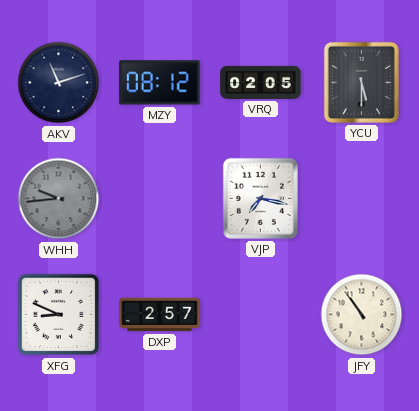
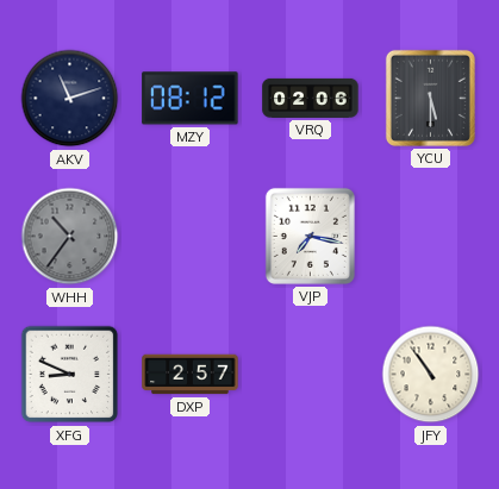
VRQ: 02:05 -> 02:06 (311, 98)
WHH: 9:44 -> 10:36 (70, 237)
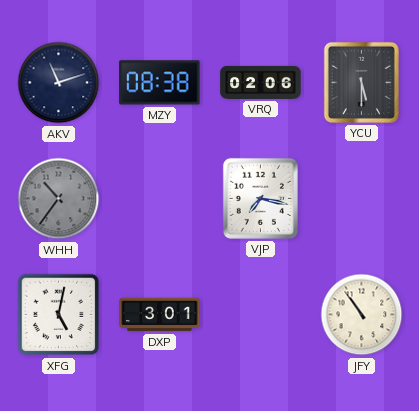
MZY: 08:12 -> 08:38 (160, 83)
XFG: 8:49 -> 5:02 (59, 315)
DXP: 2:57 -> 3:01 (160, 315)
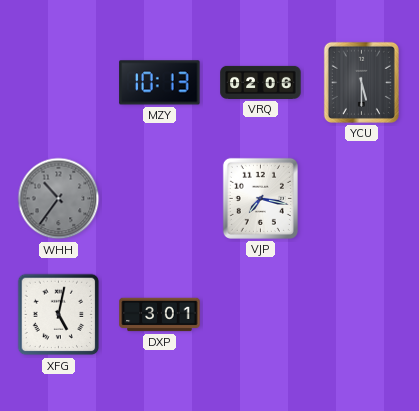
AKV: 11:12 -> none (59, 83)
MZY: 08:38 -> 10:13 (160, 83)
JFY: 10:54 -> none (362, 315)
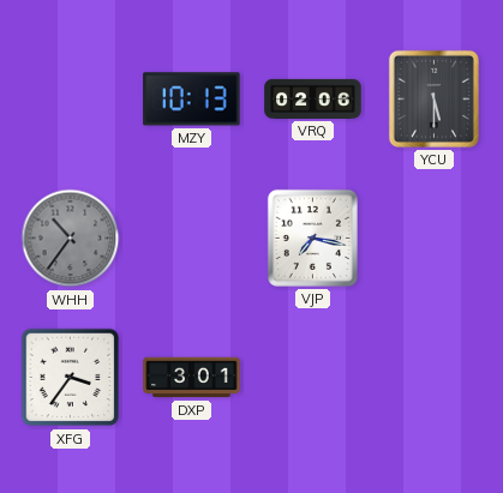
XFG: 5:02 -> 3:36 (71, 378)
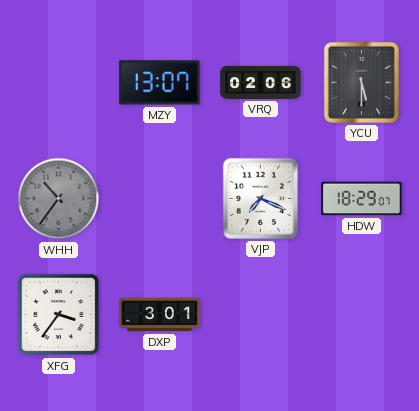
MZY: 10:13 -> 13:07 (160, 83)
VJP: 7:17 -> 7:19 (260, 198)
HDW: none -> 18:29 (362, 199)
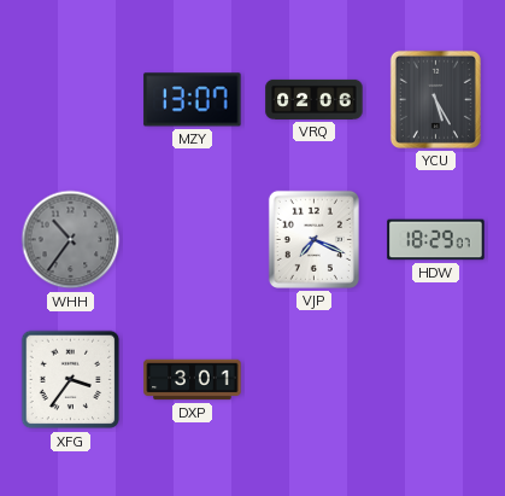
YCU: 5:30 -> 5:25 (435, 99)
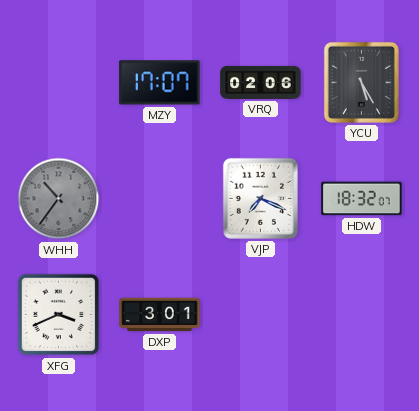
MZY: 13:07 -> 17:07 (160, 83)
HDW: 18:29 -> 18:32 (362, 199)
XFG: 3:36 -> 3:41 (59, 315)
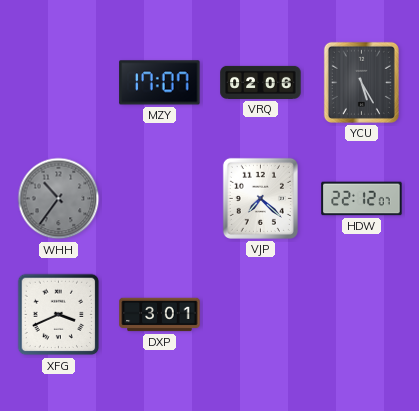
VJP: 7:19 -> 7:22 (260, 198)
HDW: 18:32 -> 22:12 (362, 199)
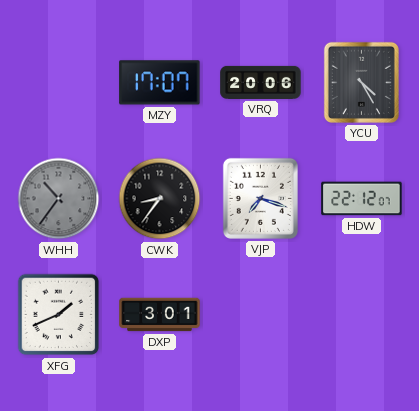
VRQ: 02:06 -> 20:06 (261, 82)
YCU: 5:25 -> 4:25 (361, 82)
CWK: none -> 8:36 (160, 199)
VJP: 7:22 -> 7:18 (260, 198)
XFG: 3:41 -> 1:41 (59, 315)
